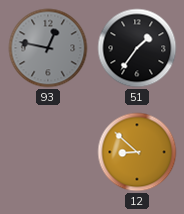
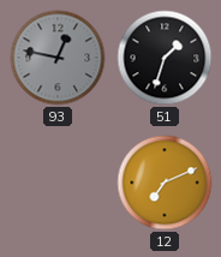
51: 1:36 -> 1:33 (165, 58)
12: 8:52 -> 7:11 (165, 183)
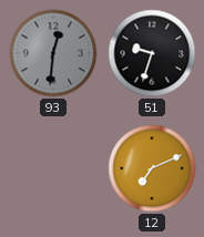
93: 12:47 -> 12:31 (53, 53)
51: 1:33 -> 9:33 (152, 53)
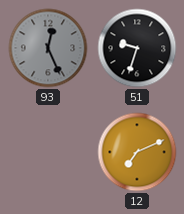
93: 12:31 -> 12:26 (48, 48)
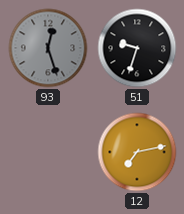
93: 12:26 -> 12:27 (48, 48)
12: 7:11 -> 7:13 (137, 152)
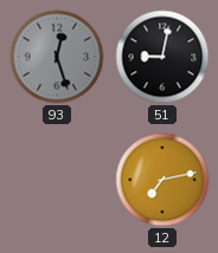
51: 9:33 -> 9:02 (162, 57)
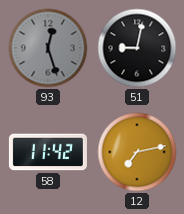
58: none -> 11:42 (48, 152)
